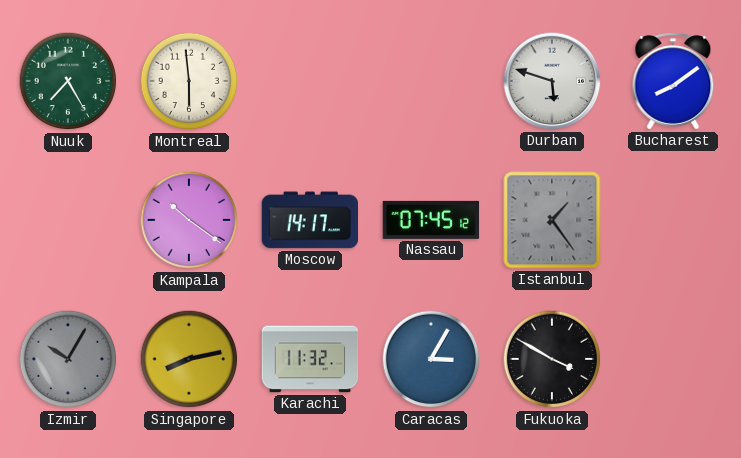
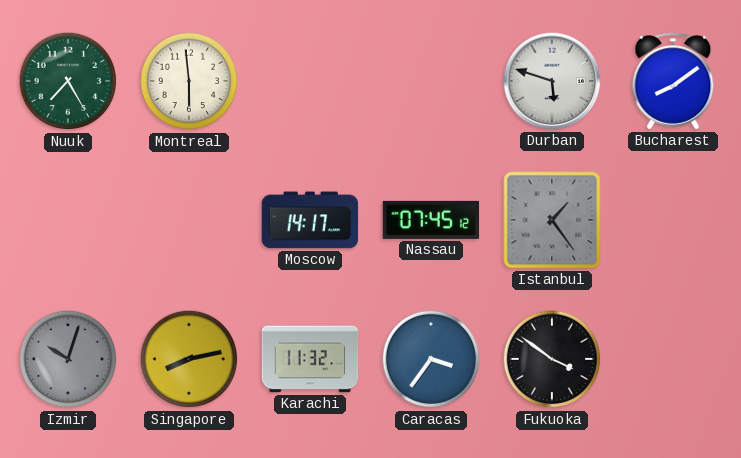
Kampala: 10:21 -> none (189, 220)
Izmir: 10:05 -> 10:03 (68, 359)
Caracas: 3:05 -> 3:36 (431, 359)
Fukuoka: 3:50 -> 3:51 (552, 359)
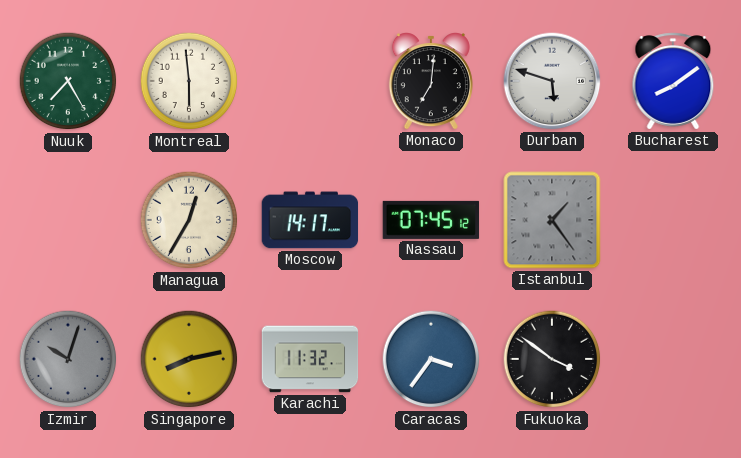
Monaco: none -> 7:01 (431, 81)
Managua: none -> 12:35 (189, 220)
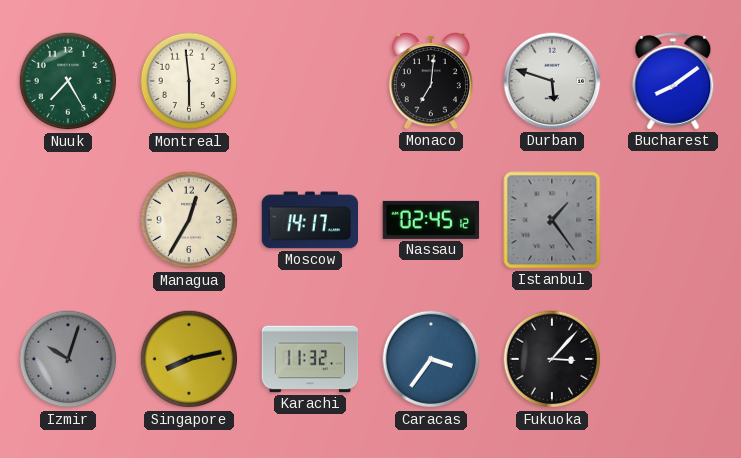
Nassau: 07:45 -> 02:45 (431, 220)
Fukuoka: 3:51 -> 3:07 (552, 359)
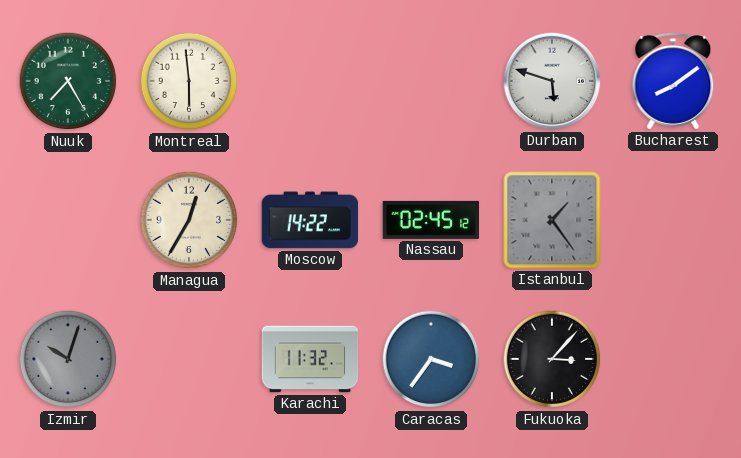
Monaco: 7:01 -> none (431, 81)
Moscow: 14:17 -> 14:22 (310, 220)
Singapore: 8:13 -> none (189, 359)
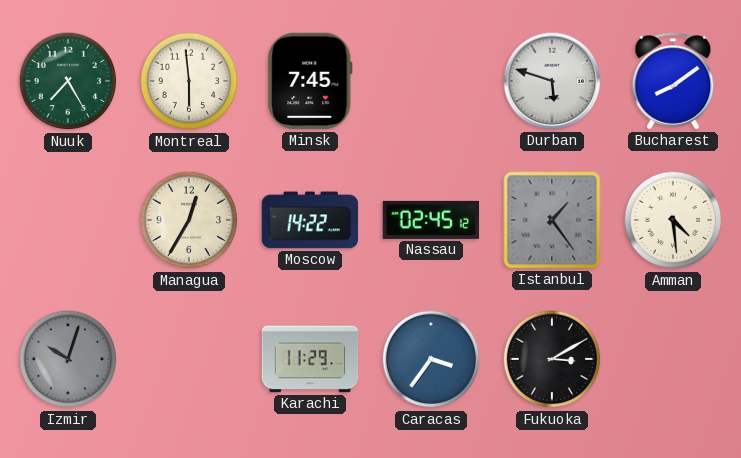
Minsk: none -> 7:45 (310, 81)
Amman: none -> 4:29 (673, 220)
Karachi: 11:32 -> 11:29 (310, 359)
Fukuoka: 3:07 -> 3:10 (552, 359)
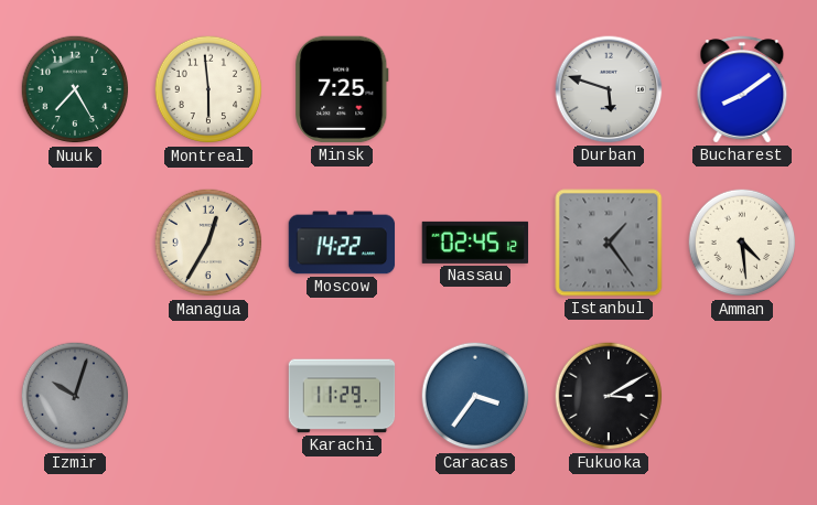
Minsk: 7:45 -> 7:25 (342, 89)
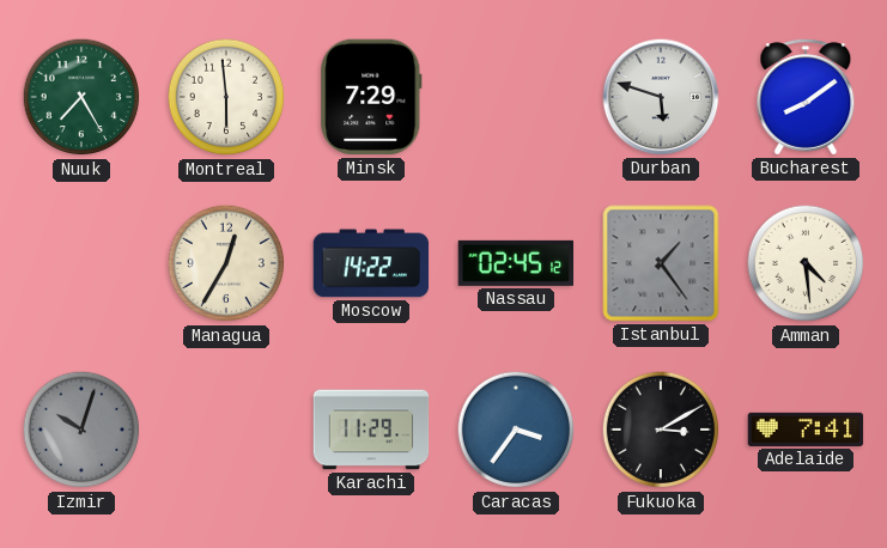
Minsk: 7:25 -> 7:29 (371, 97)
Adelaide: none -> 7:41 (806, 430)
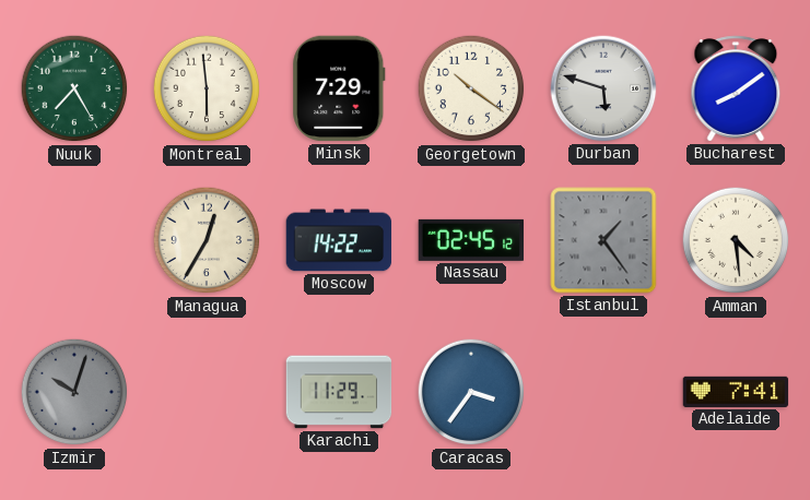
Georgetown: none -> 10:21 (471, 88)
Fukuoka: 3:10 -> none (661, 430)
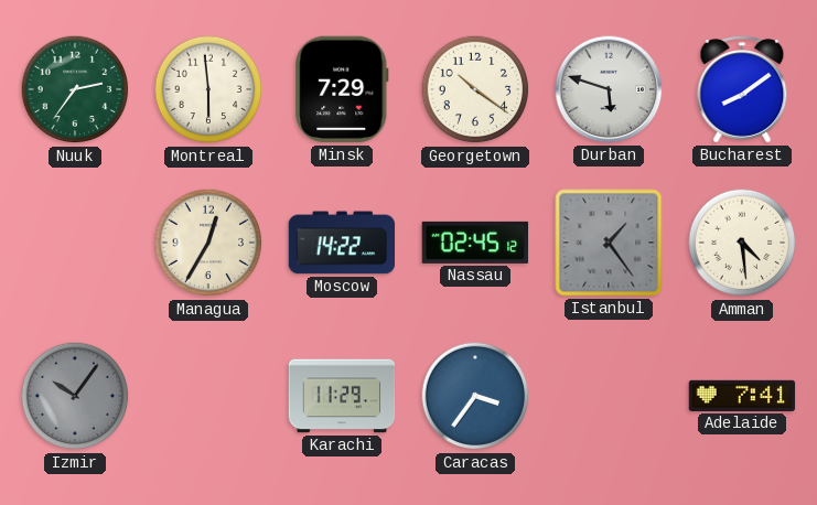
Nuuk: 7:25 -> 2:36 (75, 89)
Izmir: 10:03 -> 10:06 (75, 396)
